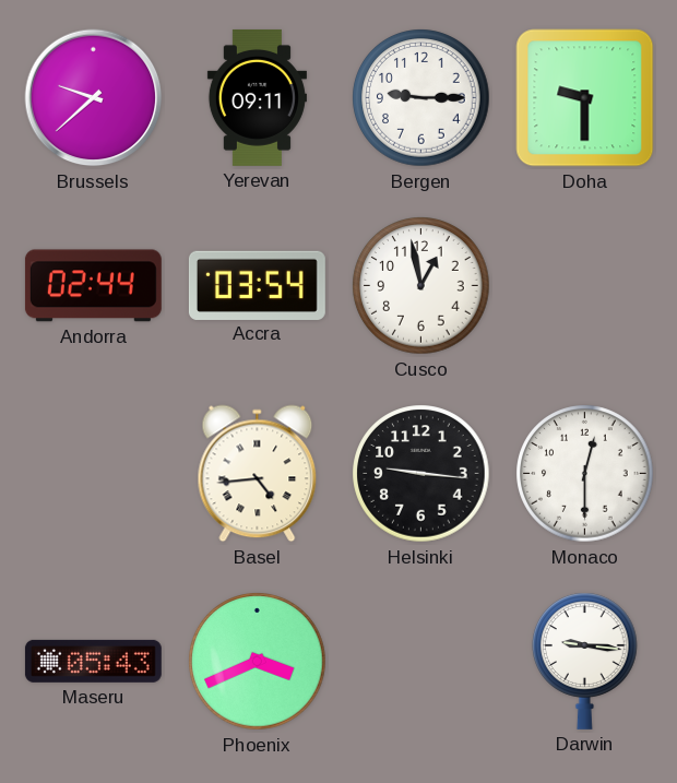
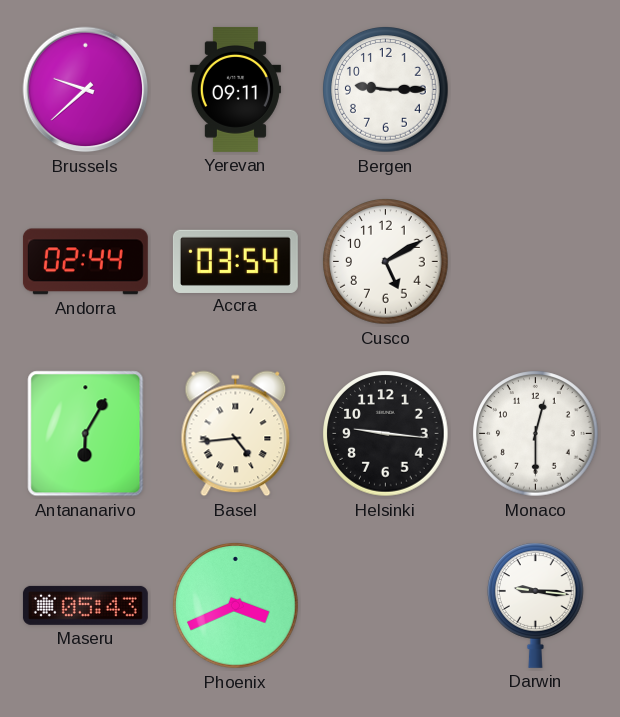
Doha: 9:30 -> none (585, 98)
Cusco: 12:58 -> 5:10 (386, 262)
Antananarivo: none -> 6:05 (86, 434)
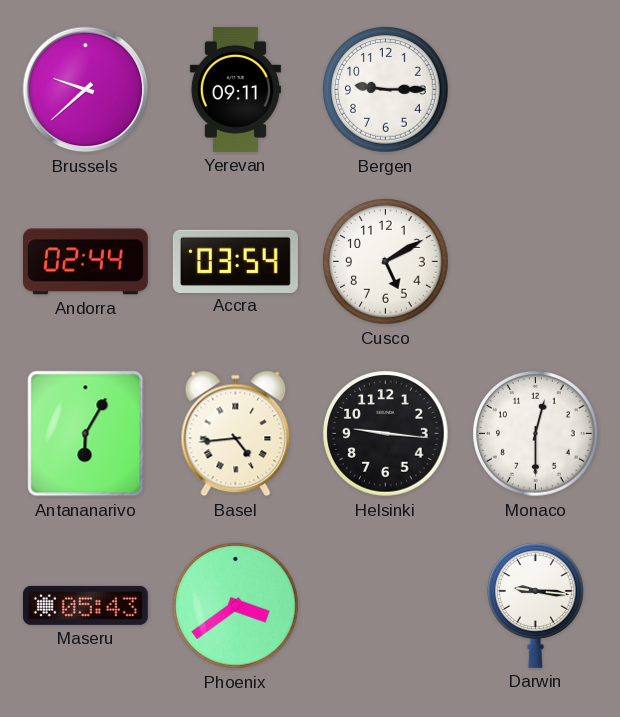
Phoenix: 3:41 -> 3:39 (236, 606)
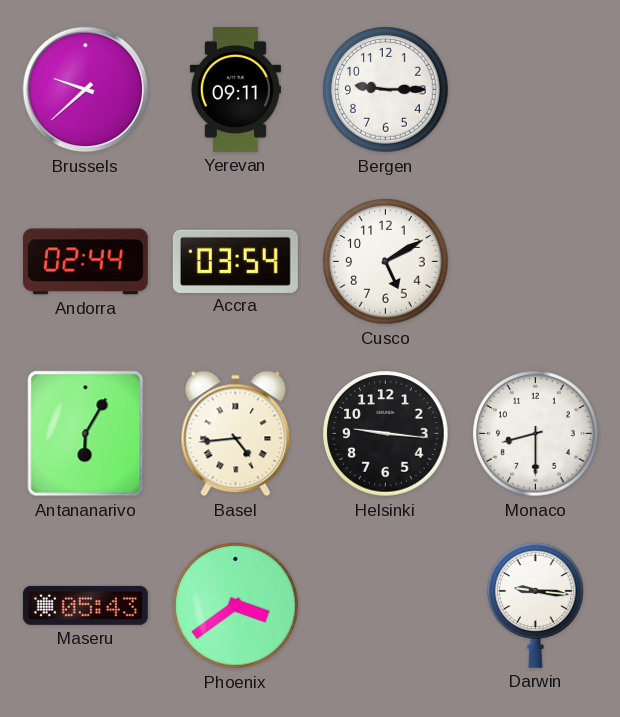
Monaco: 12:30 -> 8:30 (536, 434)
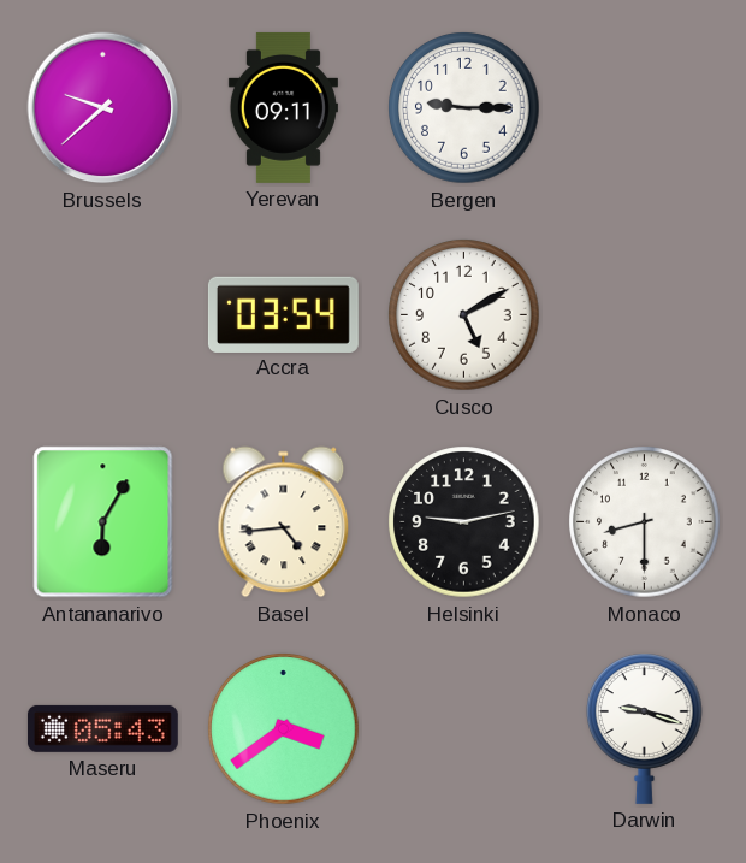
Andorra: 02:44 -> none (85, 262)
Helsinki: 9:16 -> 9:13 (464, 522)
Darwin: 9:16 -> 9:18 (645, 728)
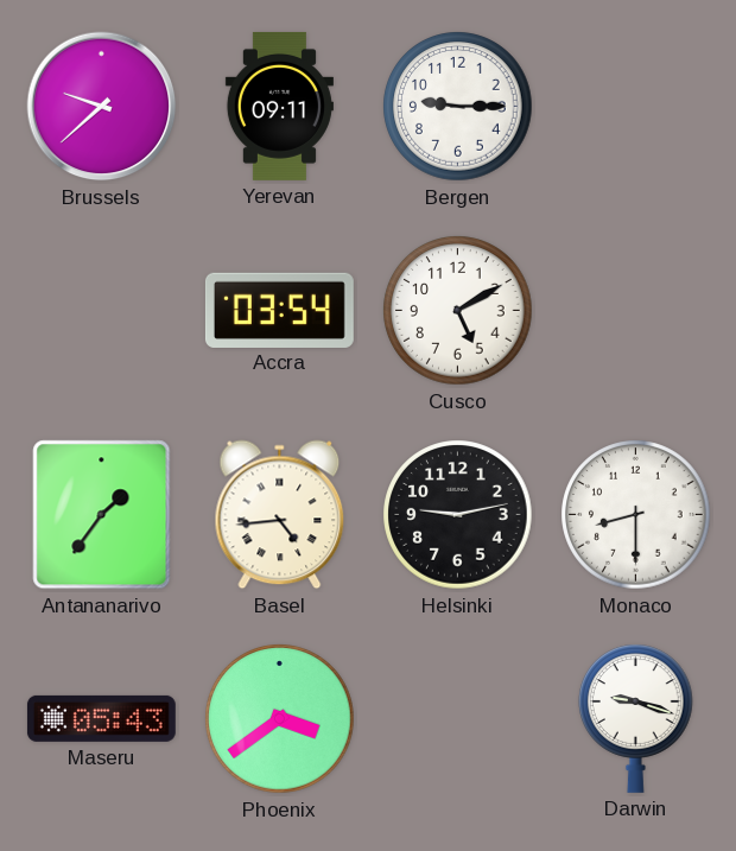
Antananarivo: 6:05 -> 1:36 (102, 515)
